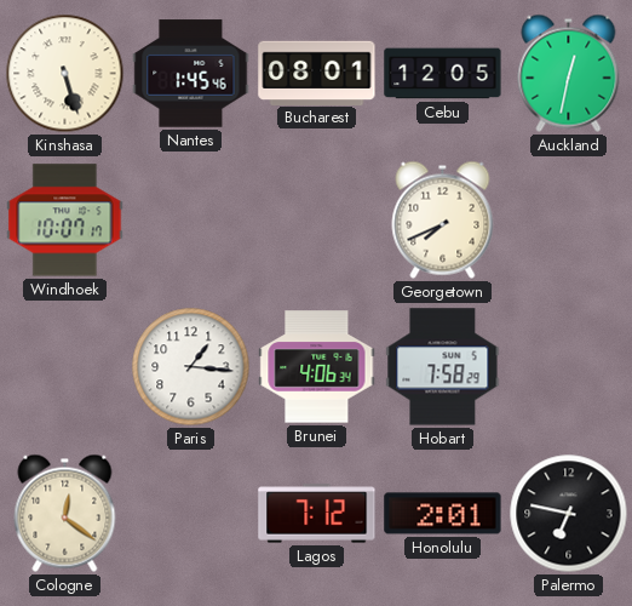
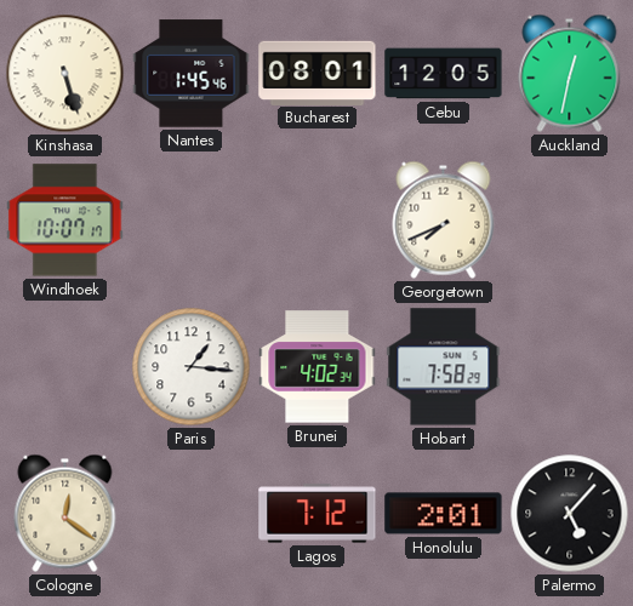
Brunei: 4:06 -> 4:02 (318, 367)
Palermo: 6:47 -> 5:07 (570, 514)
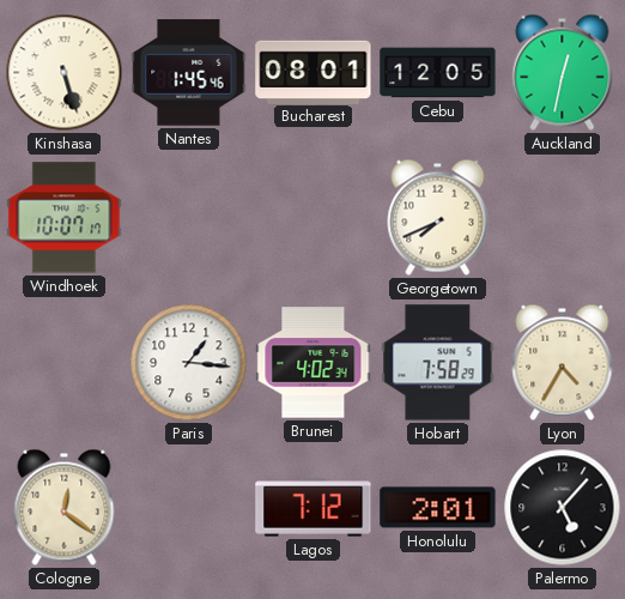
Lyon: none -> 4:35 (563, 362)
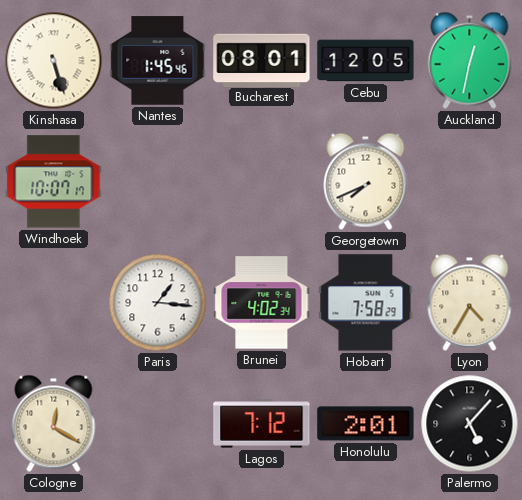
Cologne: 12:21 -> 12:20 (54, 423)
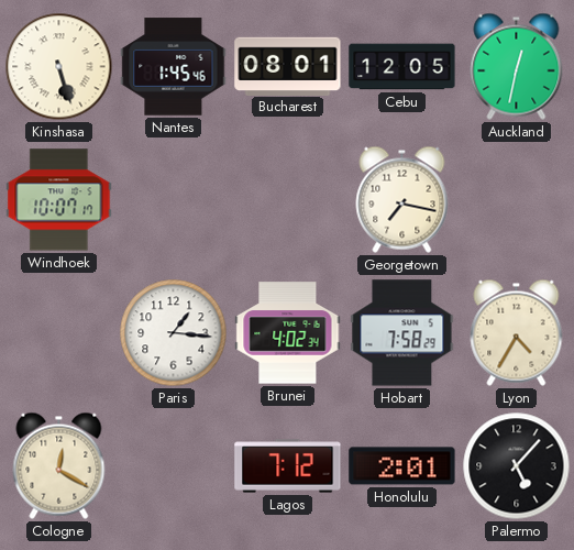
Georgetown: 7:41 -> 7:17 (402, 199)
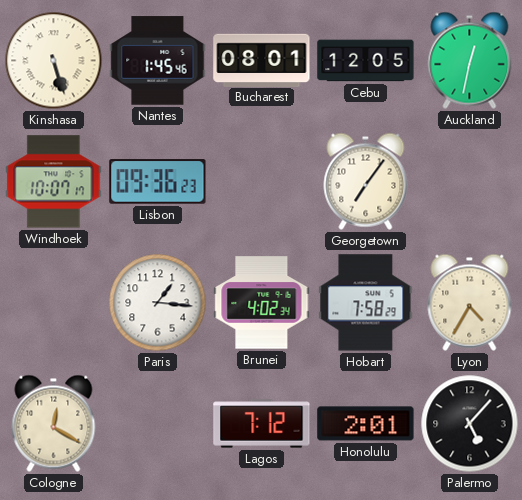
Lisbon: none -> 09:36 (158, 182)
Georgetown: 7:17 -> 7:06 (366, 181)
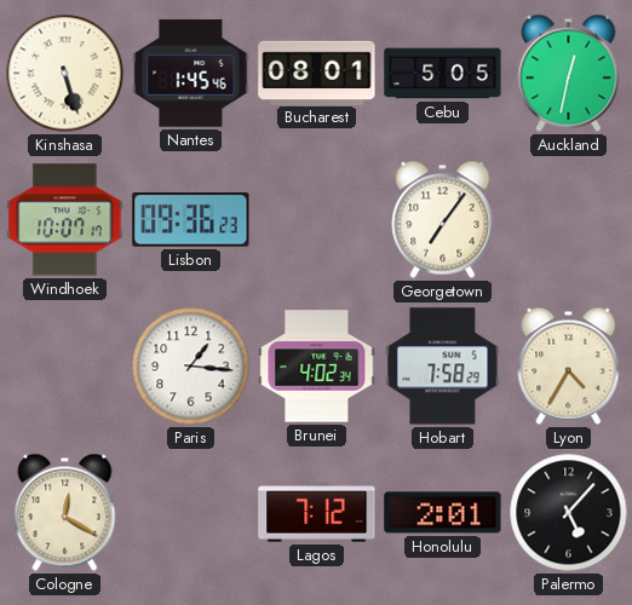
Cebu: 12:05 -> 5:05 (443, 74)
